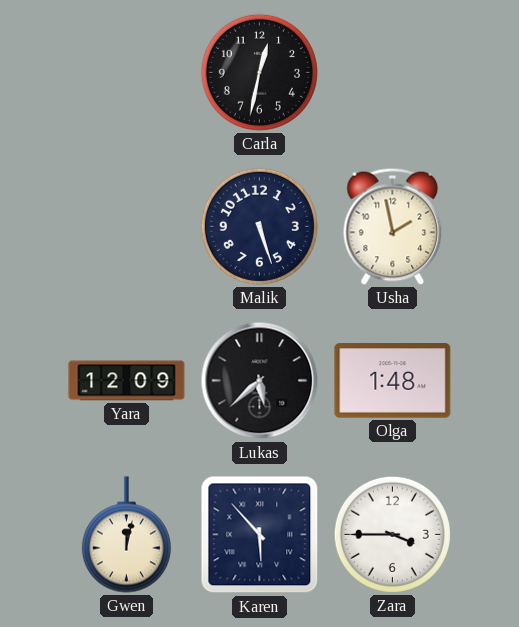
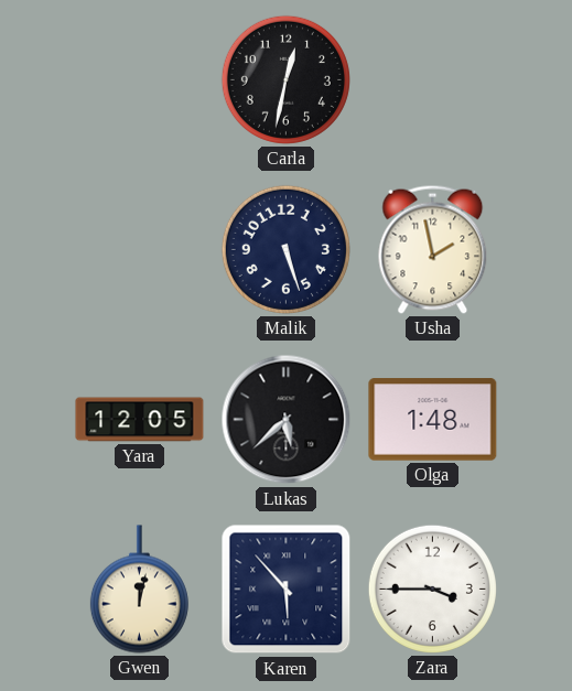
Yara: 12:09 -> 12:05 (140, 420)
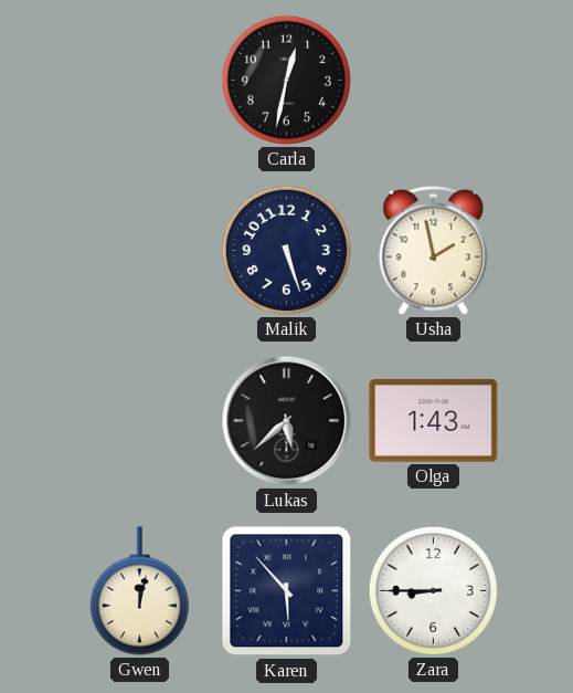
Yara: 12:05 -> none (140, 420)
Olga: 1:48 -> 1:43 (434, 421)
Zara: 3:45 -> 8:45 (433, 590)
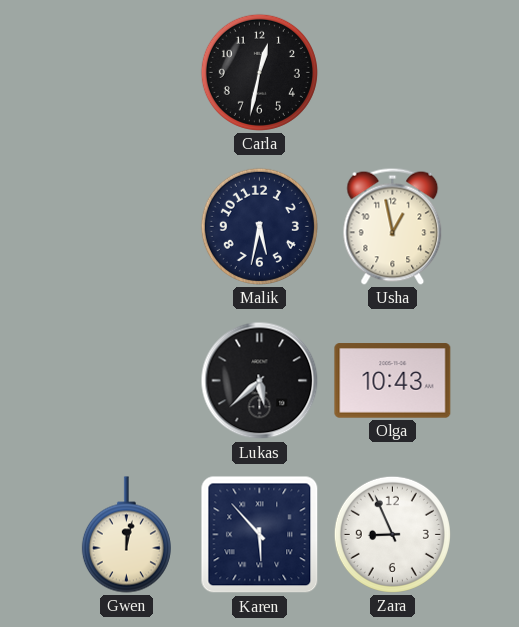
Malik: 5:27 -> 5:32 (259, 226)
Usha: 1:58 -> 12:58 (393, 226)
Olga: 1:43 -> 10:43 (393, 381)
Zara: 8:45 -> 8:56 (392, 534)
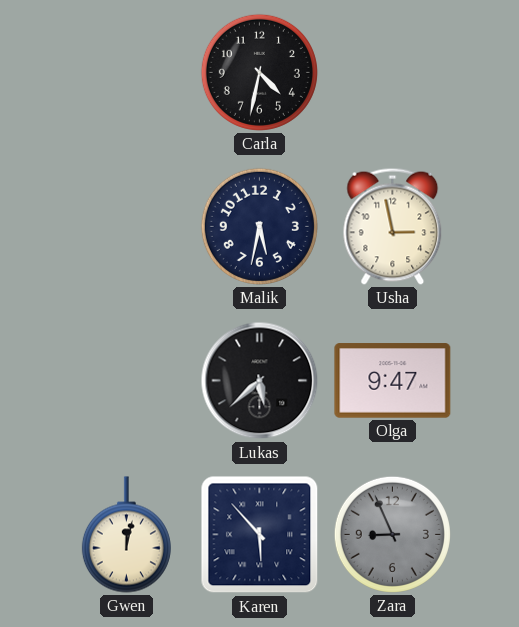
Carla: 12:32 -> 4:32 (259, 72)
Usha: 12:58 -> 2:58 (393, 226)
Olga: 10:43 -> 9:47 (393, 381)
Zara dial: white -> grey (392, 534)
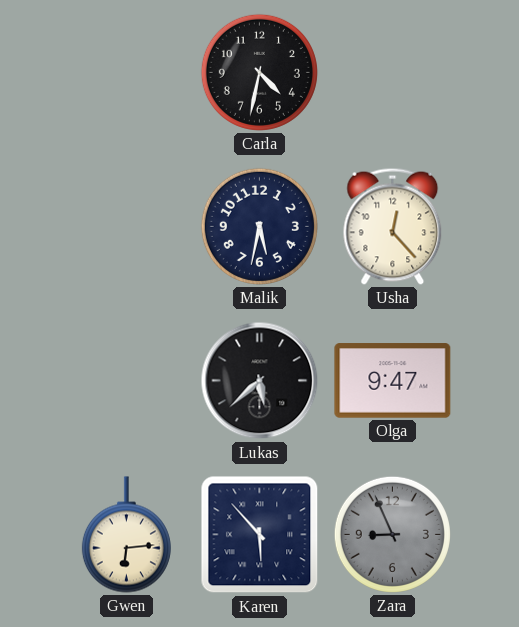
Usha: 2:58 -> 12:23 (393, 226)
Gwen: 12:02 -> 6:14 (126, 535)
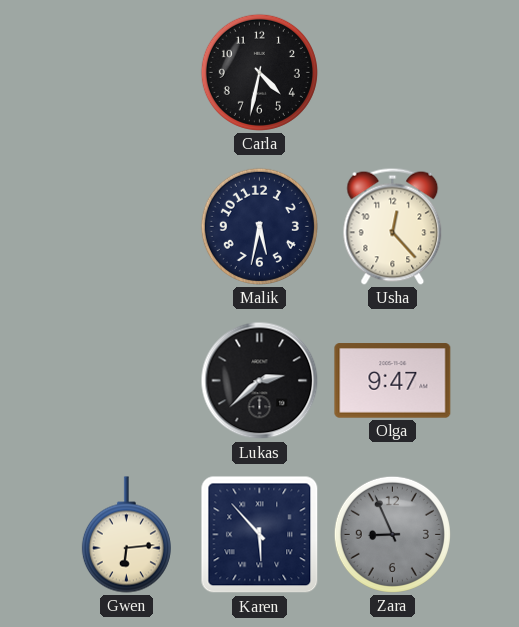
Lukas: 5:38 -> 2:38 (260, 381)
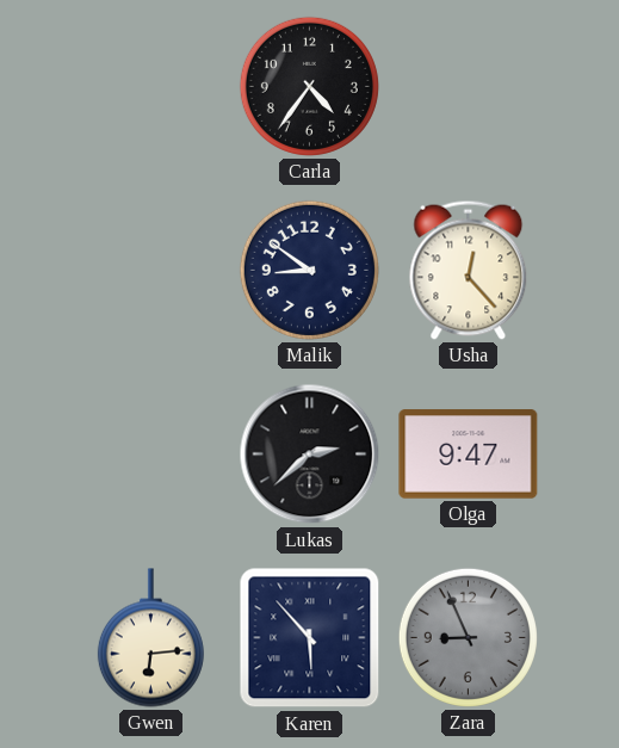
Carla: 4:32 -> 4:36 (309, 86)
Malik: 5:32 -> 8:51 (309, 270)
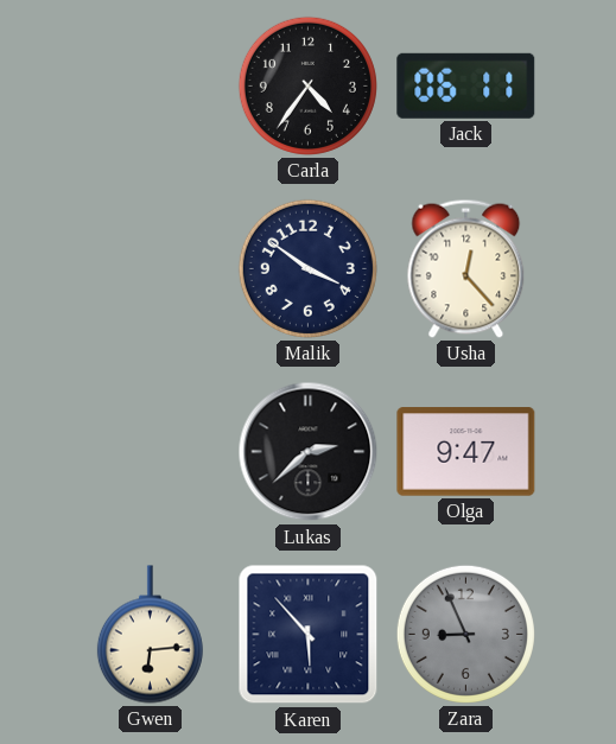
Jack: none -> 06:11 (466, 85)
Malik: 8:51 -> 3:51 (307, 268)
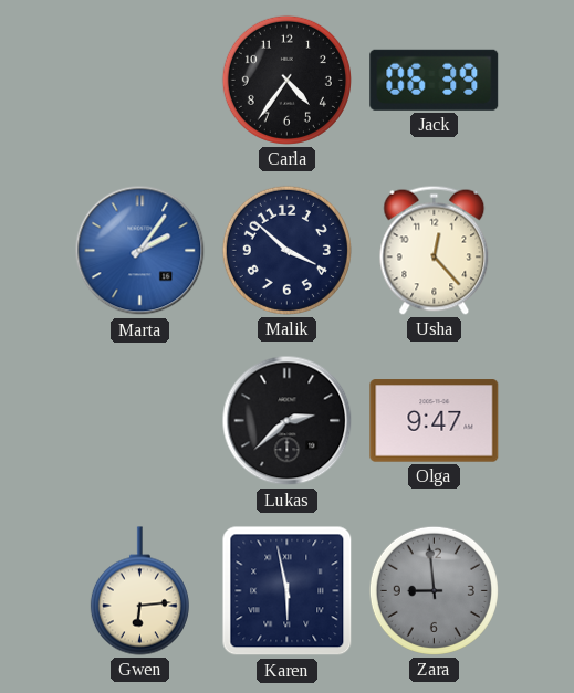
Jack: 06:11 -> 06:39 (435, 80)
Marta: none -> 2:06 (140, 251)
Malik: 3:51 -> 3:52 (286, 250)
Karen: 5:53 -> 5:58 (288, 591)
Zara: 8:56 -> 8:59 (434, 590)
